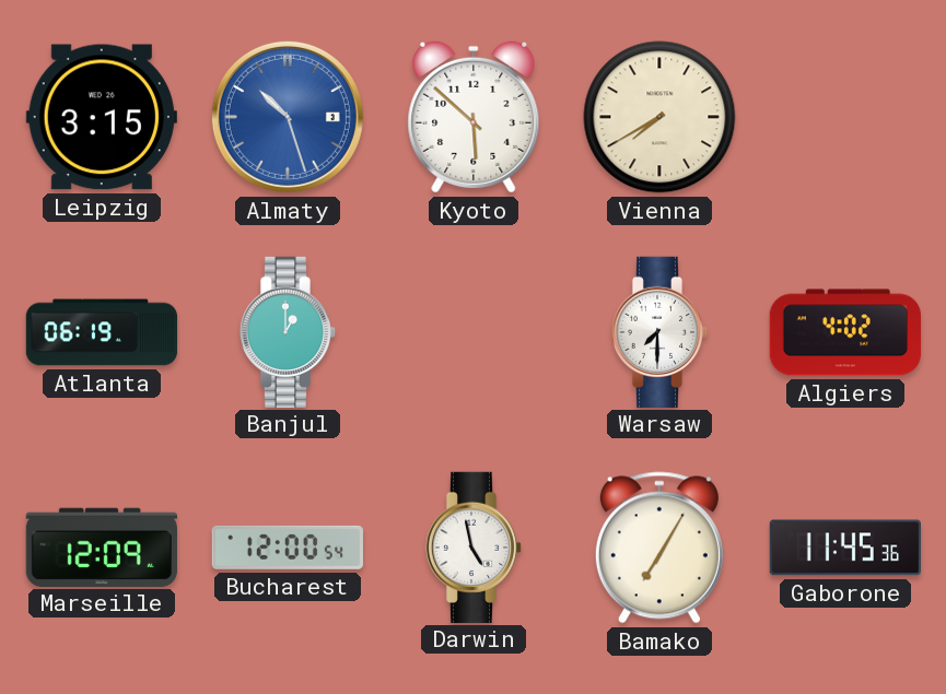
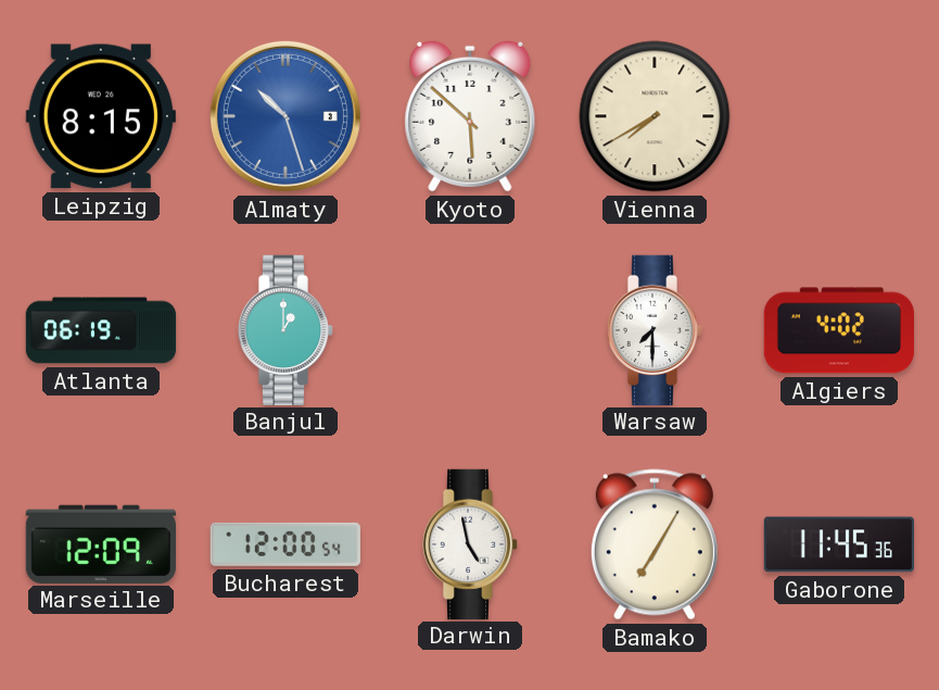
Leipzig: 3:15 -> 8:15 (101, 116)
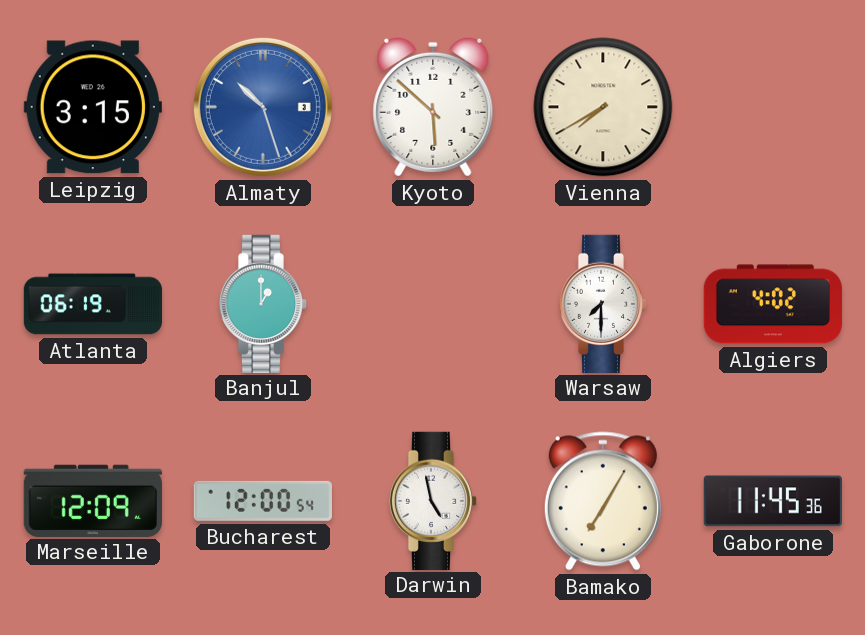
Leipzig: 8:15 -> 3:15 (93, 107)
